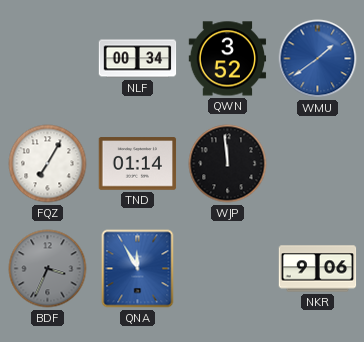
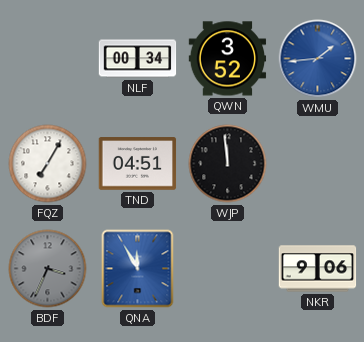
WMU: 1:39 -> 1:44 (318, 59)
TND: 01:14 -> 04:51 (138, 164)
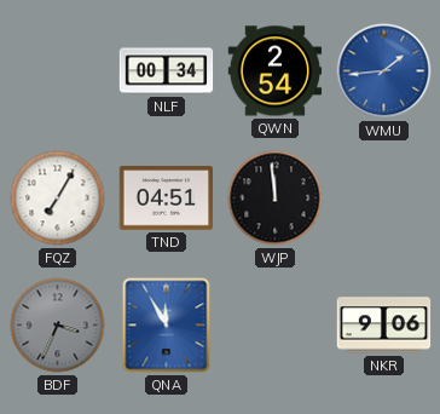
QWN: 3:52 -> 2:54 (276, 71)
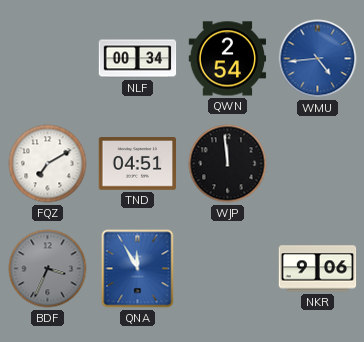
WMU: 1:44 -> 4:44 (318, 59)
FQZ: 7:05 -> 7:10 (48, 164)
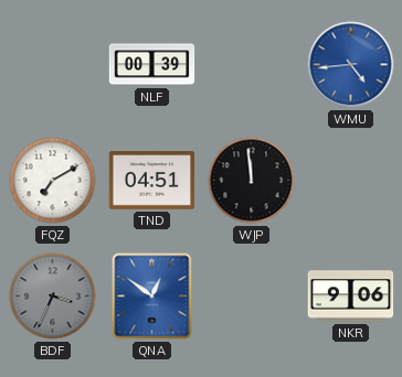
NLF: 00:34 -> 00:39 (152, 65)
QWN: 2:54 -> none (228, 59)
QNA: 11:55 -> 12:51 (152, 297)
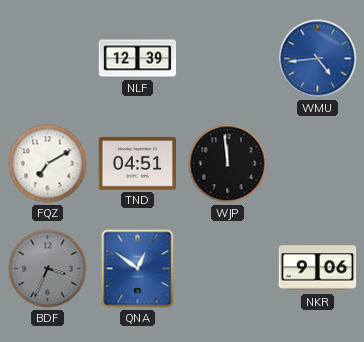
NLF: 00:39 -> 12:39 (138, 59)
